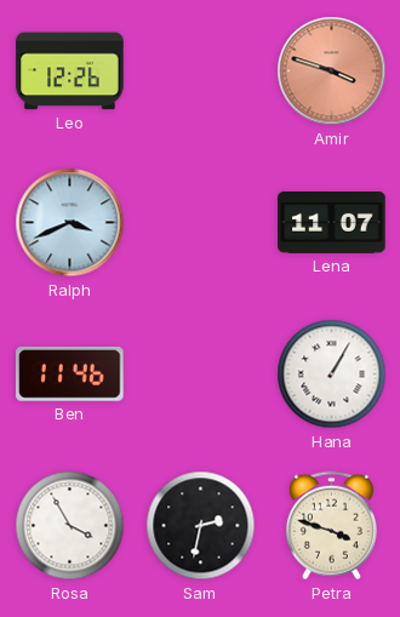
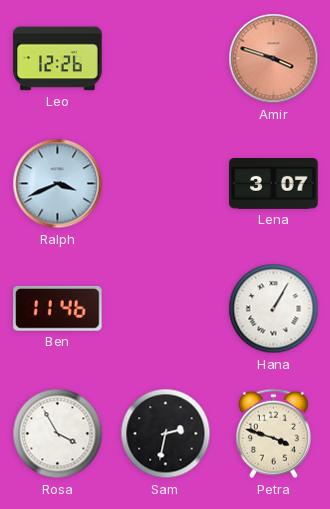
Lena: 11:07 -> 3:07 (274, 184)
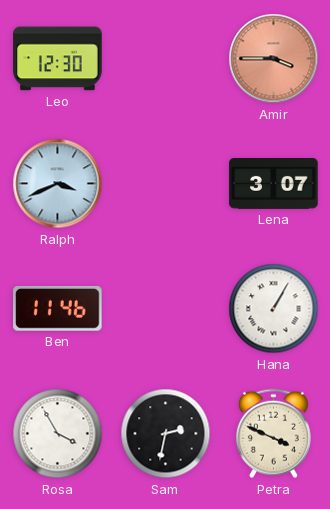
Leo: 12:26 -> 12:30 (58, 59)
Amir: 3:48 -> 3:45 (274, 59)
Petra: 3:48 -> 3:49 (273, 434)
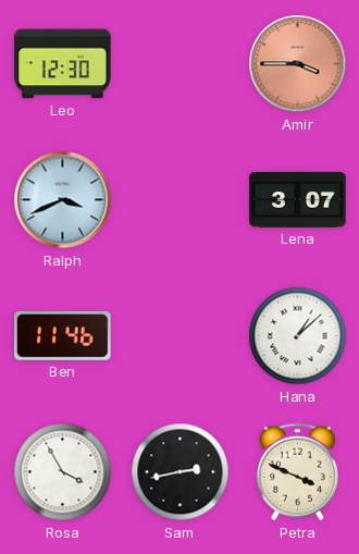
Hana: 1:05 -> 1:08 (298, 336)
Sam: 2:32 -> 2:43 (181, 472)
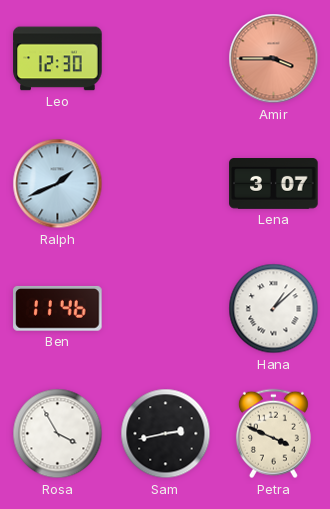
Ralph: 3:41 -> 1:41 (58, 184)
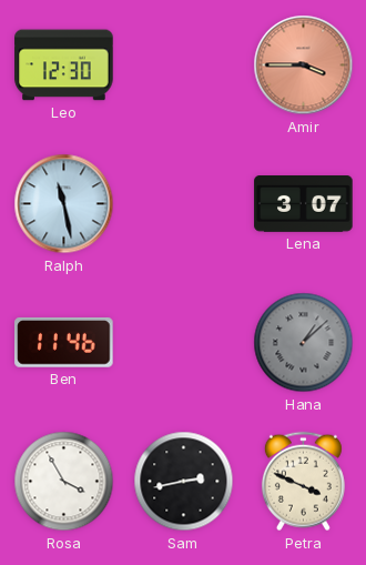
Ralph: 1:41 -> 11:28 (64, 204)
Hana dial: white -> grey (304, 343)
